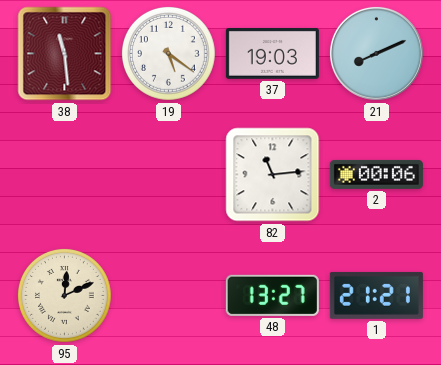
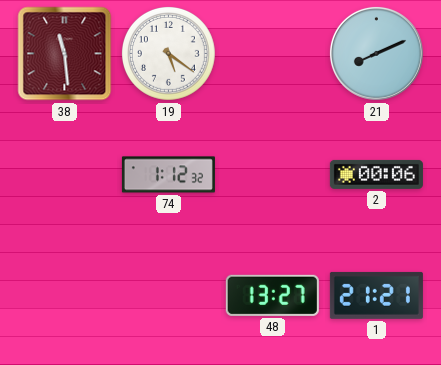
37: 19:03 -> none (272, 53)
74: none -> 1:12 (168, 175)
82: 11:14 -> none (273, 175)
95: 12:11 -> none (65, 296)
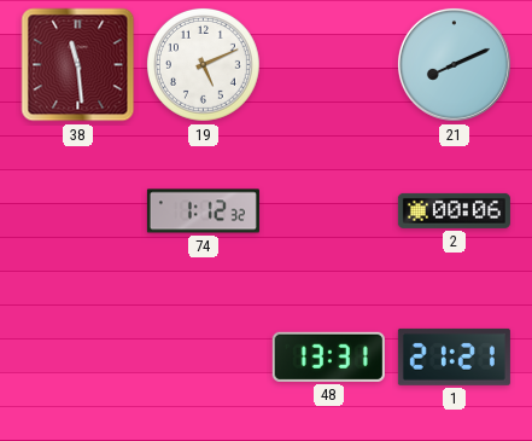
19: 5:21 -> 5:11 (204, 65)
48: 13:27 -> 13:31 (328, 356)
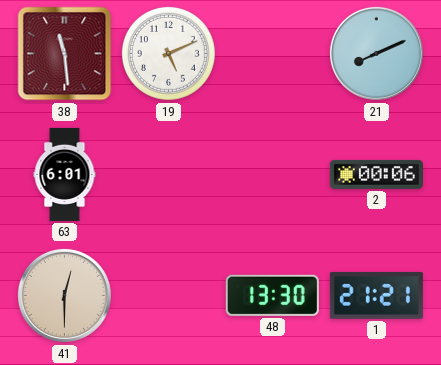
63: none -> 6:01 (65, 174)
74: 1:12 -> none (203, 211)
41: none -> 12:30 (64, 295)
48: 13:31 -> 13:30 (272, 295)
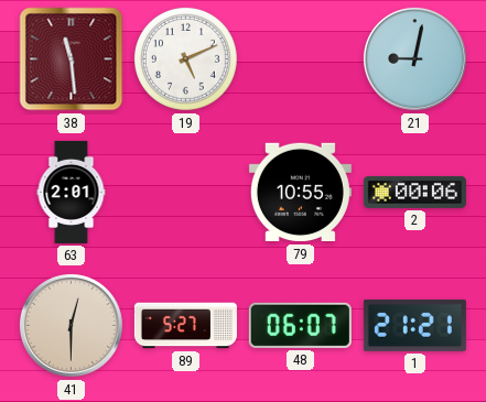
21: 8:11 -> 9:02 (414, 58)
63: 6:01 -> 2:01 (72, 192)
79: none -> 10:55 (300, 193)
89: none -> 5:27 (185, 326)
48: 13:30 -> 06:07 (300, 325)
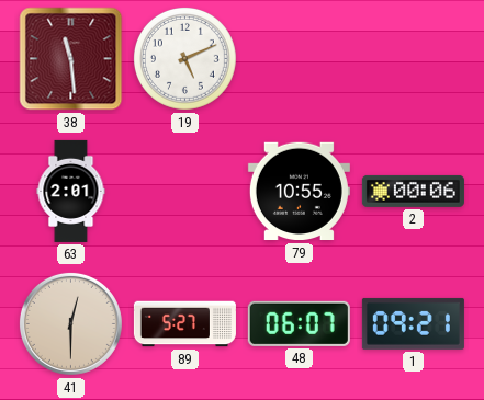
21: 9:02 -> none (414, 58)
1: 21:21 -> 09:21 (413, 323)
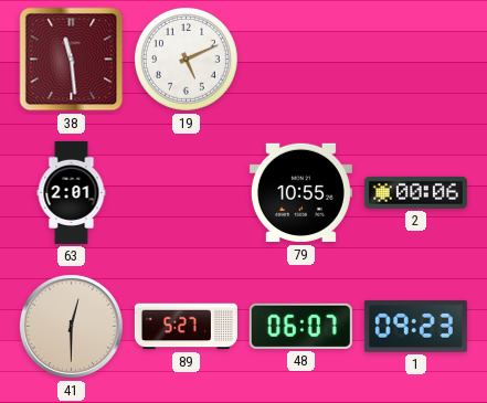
1: 09:21 -> 09:23 (415, 326)
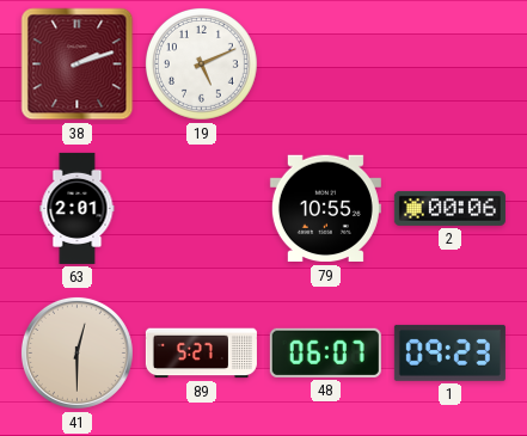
38: 11:29 -> 2:12 (78, 65)
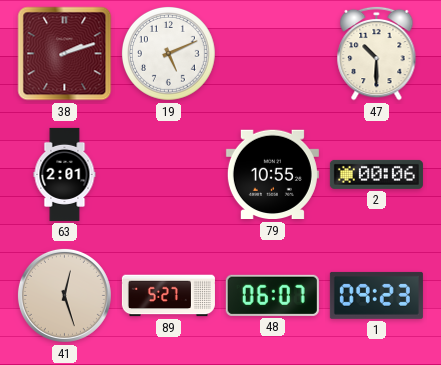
47: none -> 10:30 (377, 53)
41: 12:30 -> 12:27 (64, 295)
